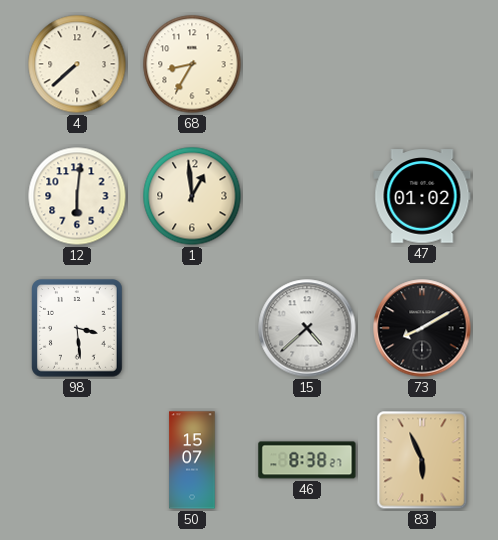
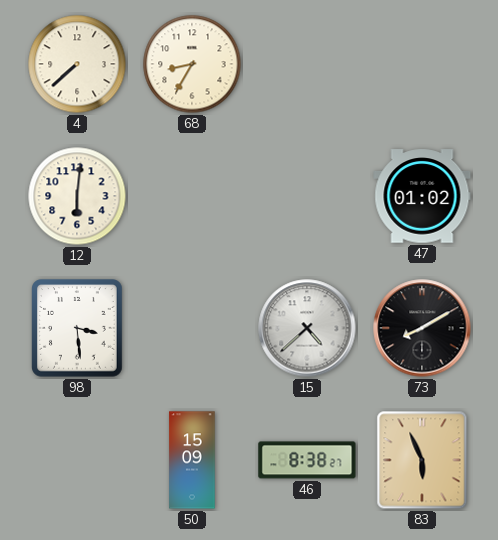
1: 12:59 -> none (192, 196)
50: 15:07 -> 15:09 (192, 460)
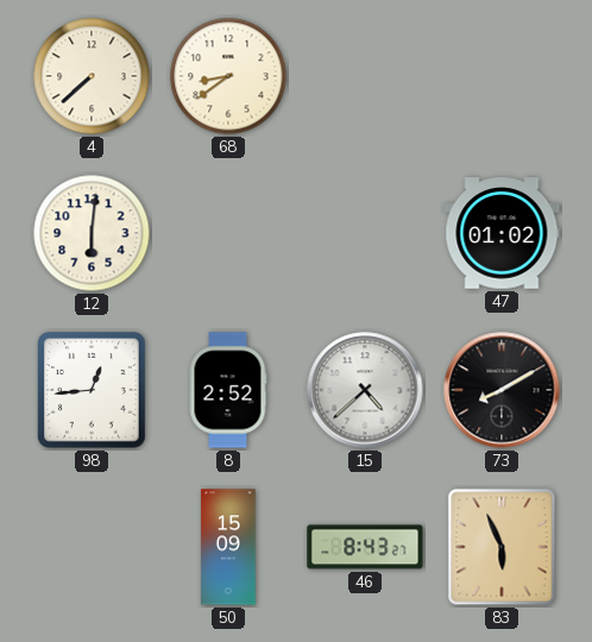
68: 8:35 -> 8:39 (228, 76)
98: 3:29 -> 12:44 (92, 390)
8: none -> 2:52 (228, 390)
46: 8:38 -> 8:43 (365, 547)
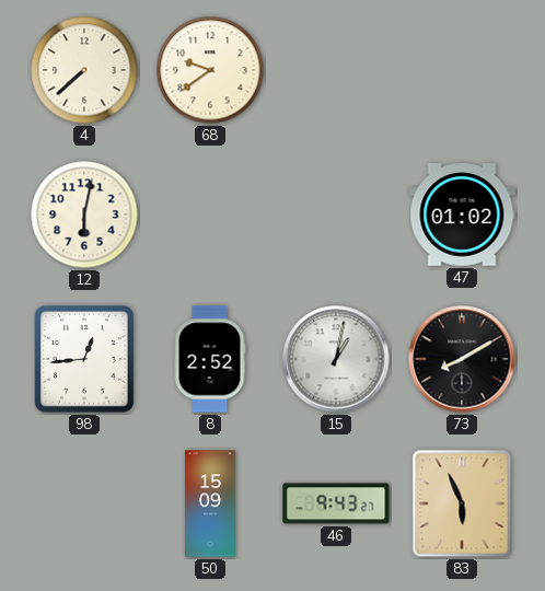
68: 8:39 -> 9:39 (210, 70)
12: 6:01 -> 6:02 (84, 215)
15: 4:38 -> 1:02 (336, 359)
46: 8:43 -> 9:43 (336, 503)
